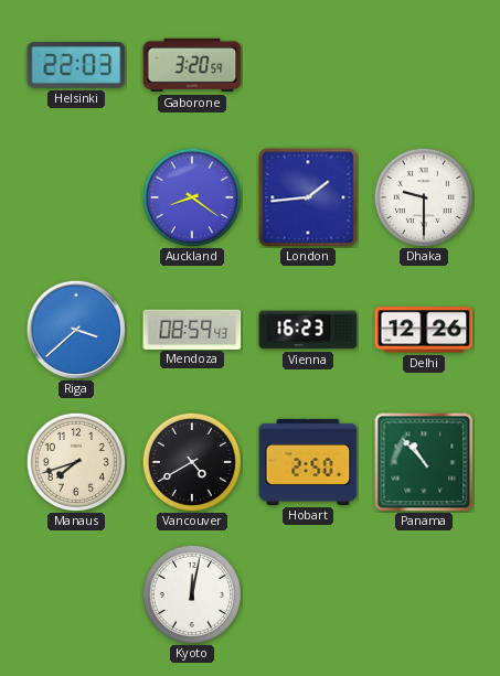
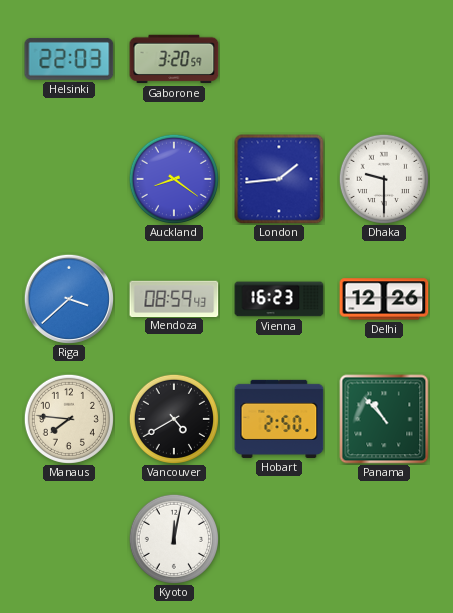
Manaus: 7:42 -> 7:46 (69, 419)
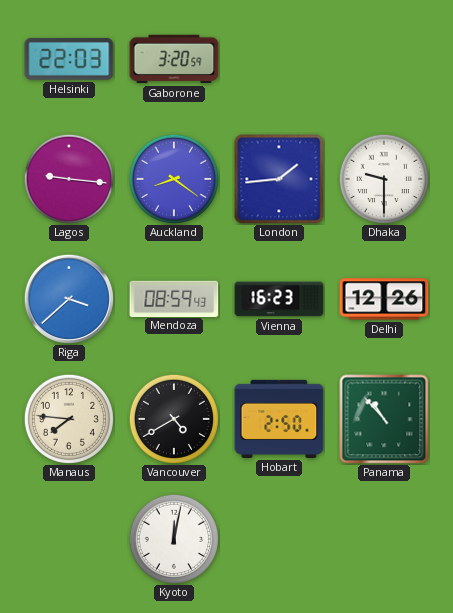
Lagos: none -> 9:16 (69, 179)
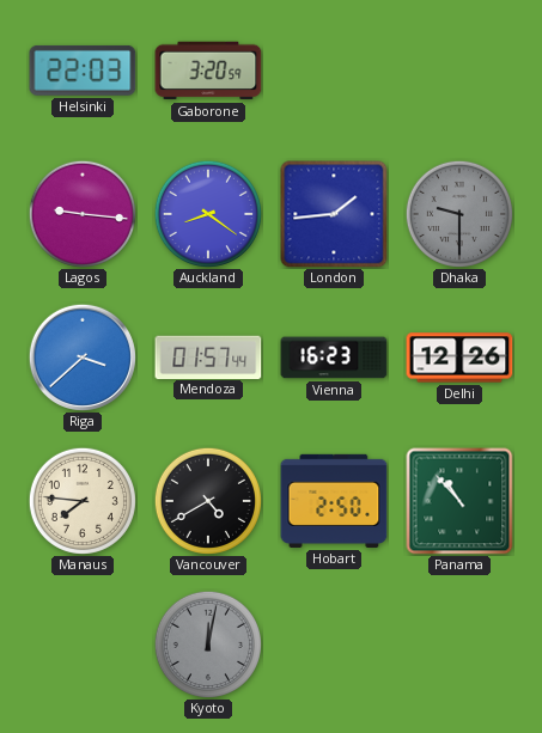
Dhaka dial: white -> grey (459, 214)
Mendoza: 08:59 -> 01:57 (208, 356)
Kyoto dial: white -> grey (208, 645)
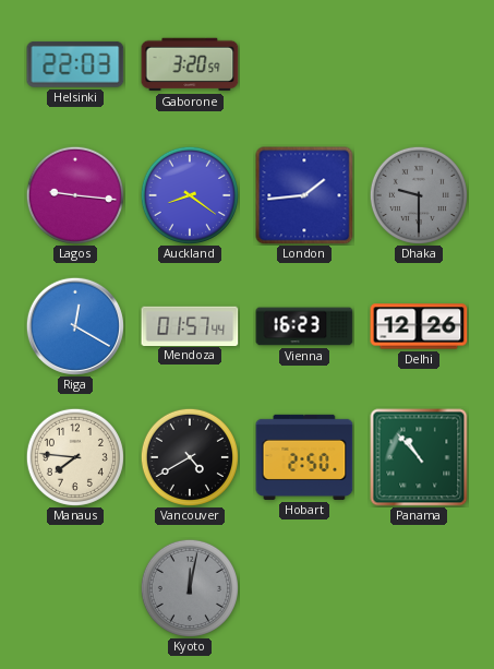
Riga: 3:38 -> 12:20 (75, 326)
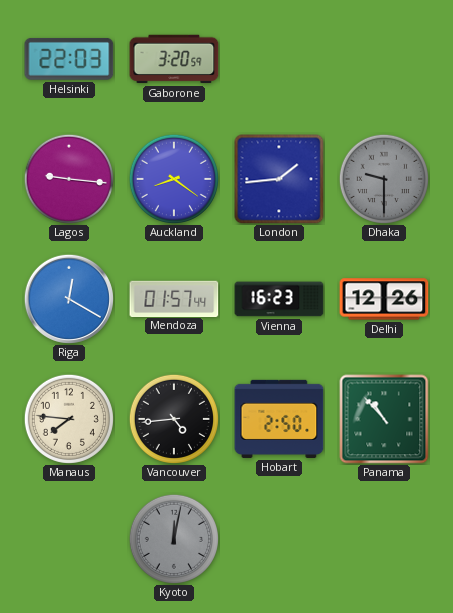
Vancouver: 4:40 -> 4:44 (174, 419)
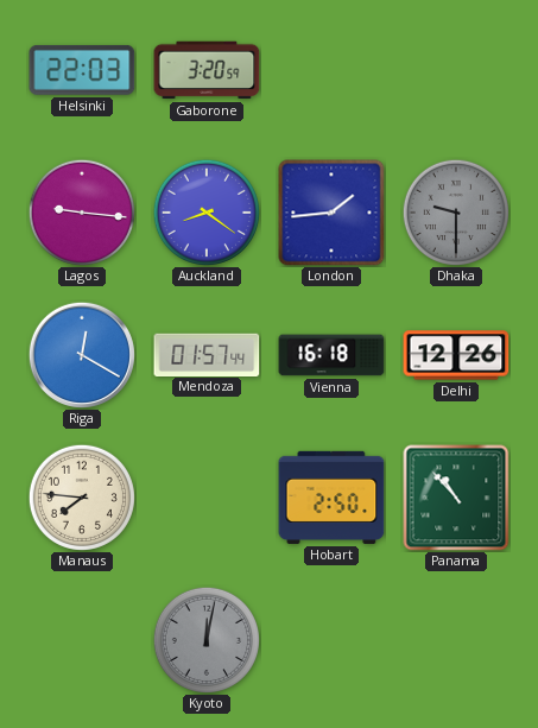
Vienna: 16:23 -> 16:18 (331, 355)
Vancouver: 4:44 -> none (174, 419)
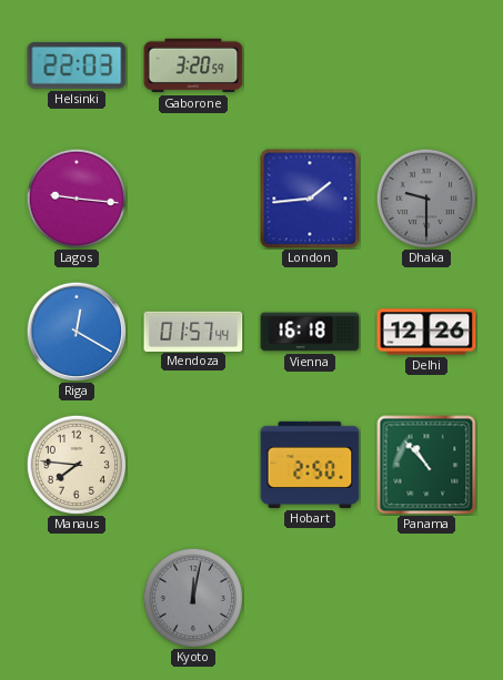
Auckland: 8:21 -> none (207, 213)
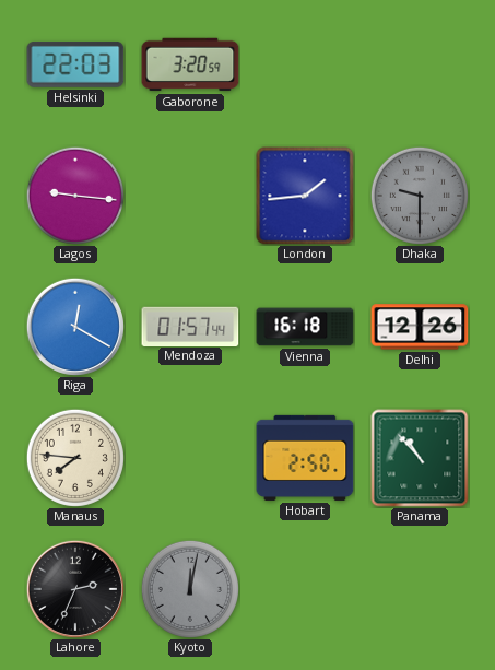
Lahore: none -> 2:34 (75, 589)
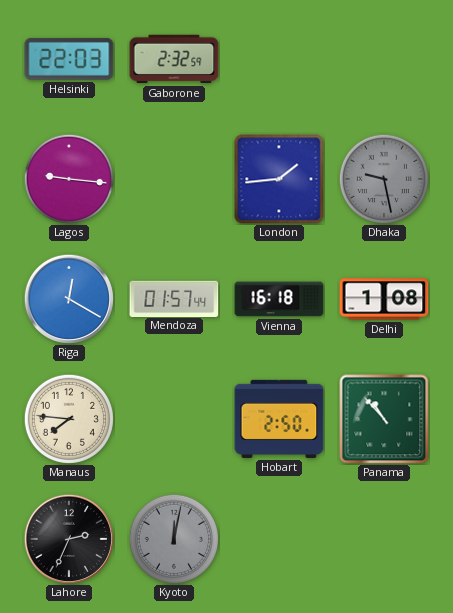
Gaborone: 3:20 -> 2:32 (174, 59)
Dhaka: 9:30 -> 9:28 (384, 179)
Delhi: 12:26 -> 1:08 (384, 299)
